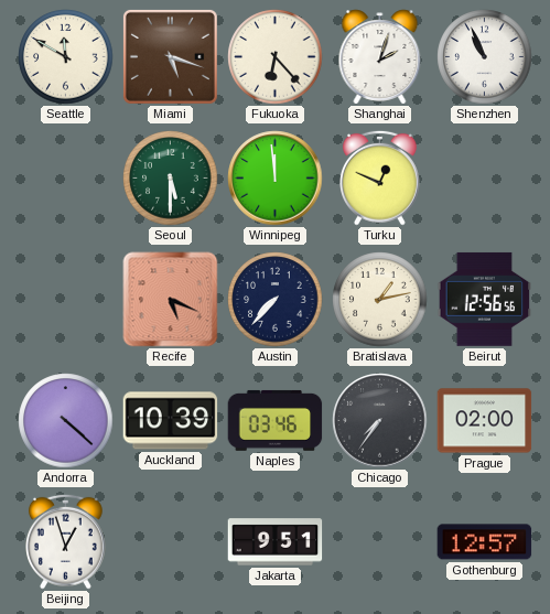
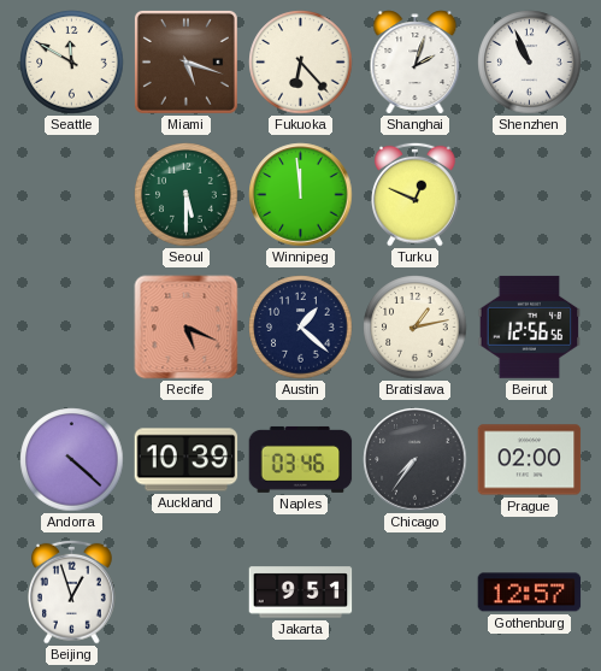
Austin: 7:37 -> 1:22 (301, 328)
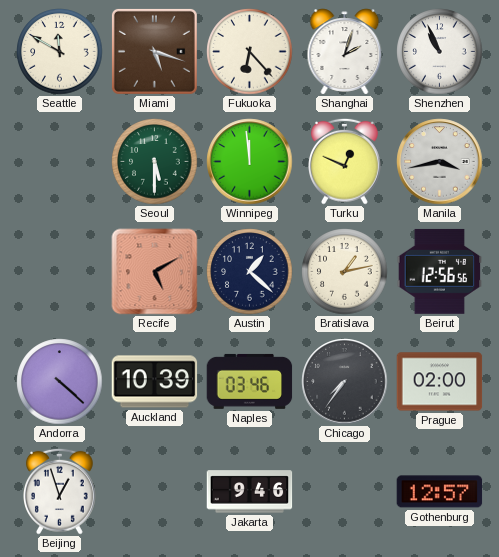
Manila: none -> 3:43 (440, 162)
Recife: 5:19 -> 5:10 (155, 272)
Jakarta: 9:51 -> 9:46 (250, 492)
